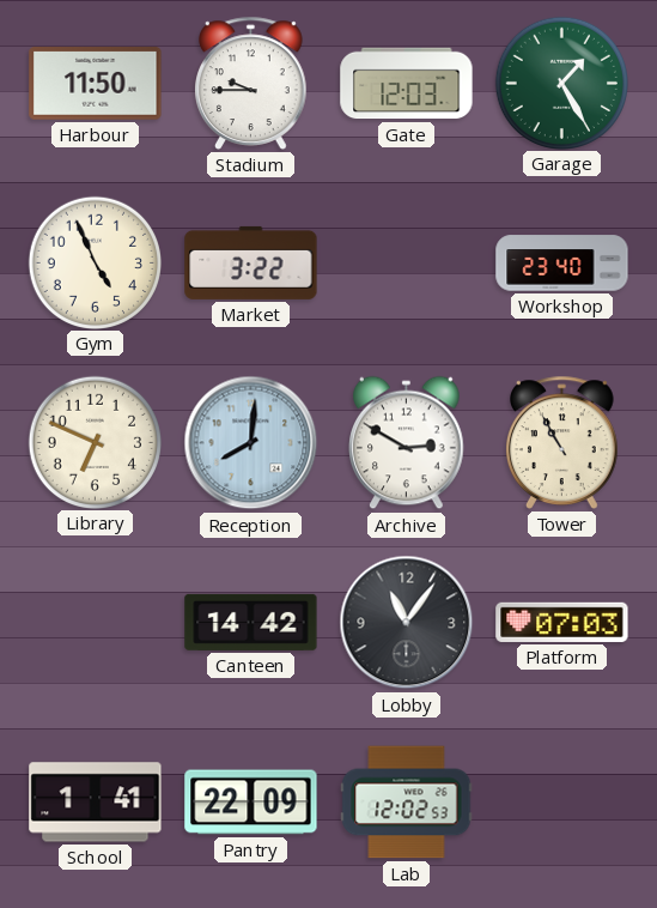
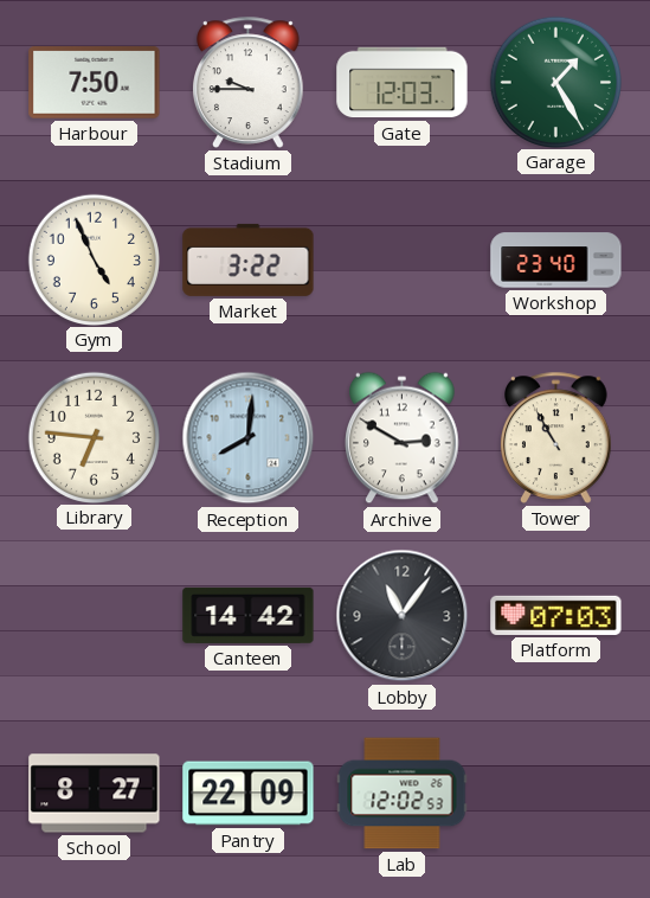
Harbour: 11:50 -> 7:50 (95, 83)
Library: 6:49 -> 6:46 (94, 437)
School: 1:41 -> 8:27 (95, 794)
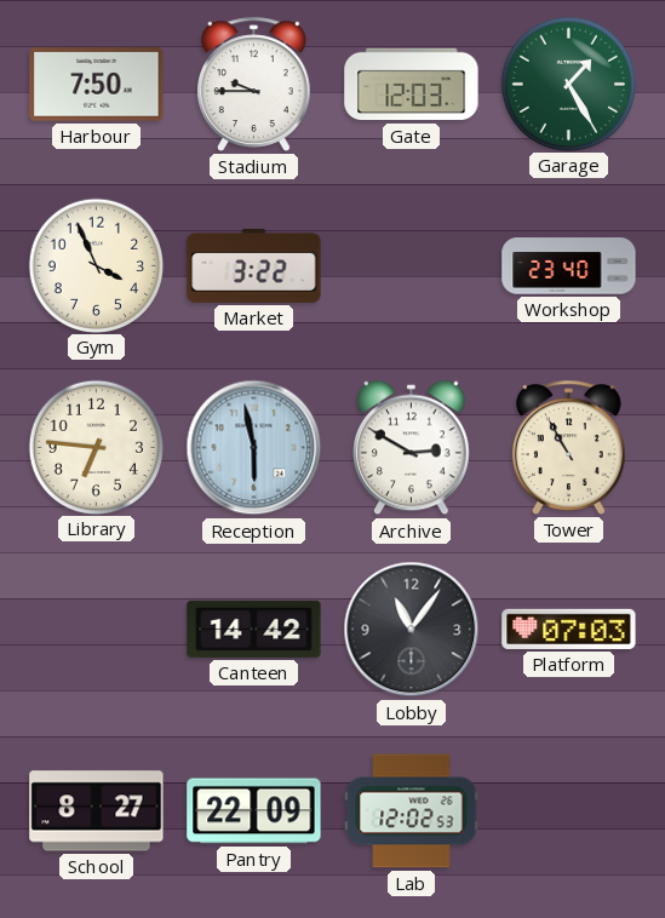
Gym: 4:56 -> 3:56 (96, 265)
Reception: 8:01 -> 5:58 (254, 448)
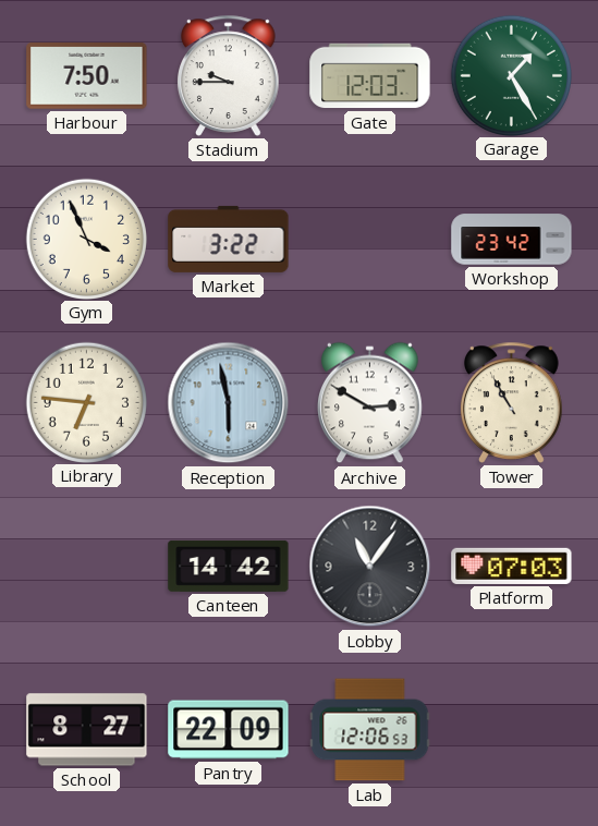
Workshop: 23:40 -> 23:42 (512, 240)
Lab: 12:02 -> 12:06 (370, 730)
